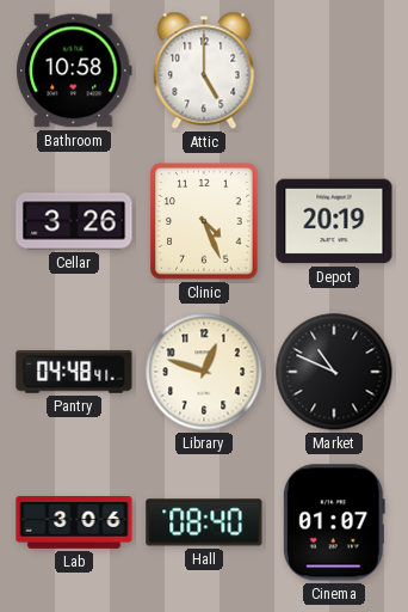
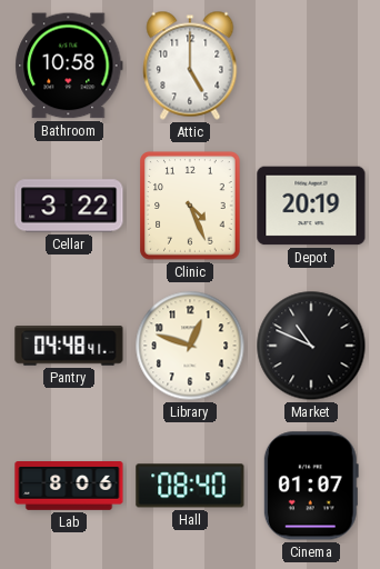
Cellar: 3:26 -> 3:22 (69, 206)
Lab: 3:06 -> 8:06 (69, 487)
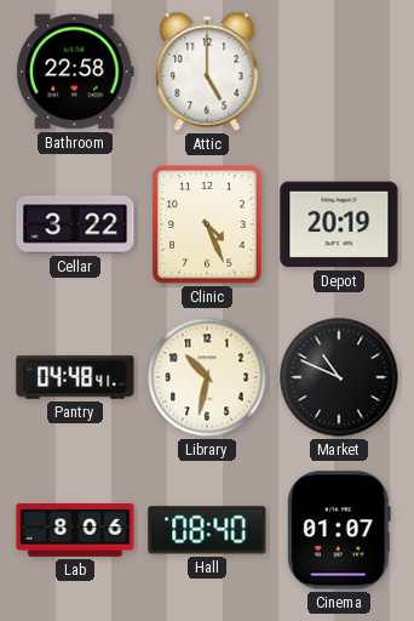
Bathroom: 10:58 -> 22:58 (75, 72)
Library: 12:48 -> 10:32 (207, 377)
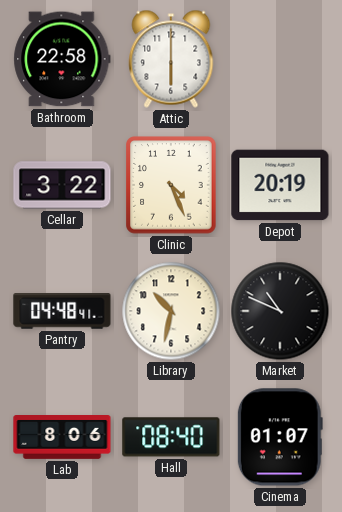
Attic: 5:00 -> 6:00 (171, 59)
